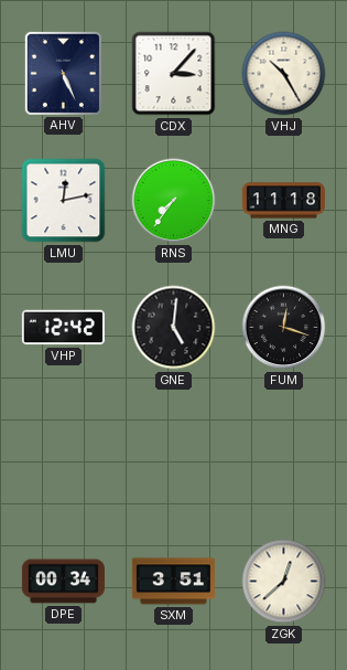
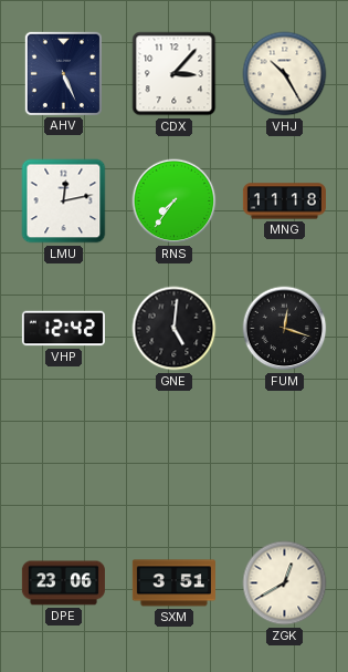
DPE: 00:34 -> 23:06 (63, 583)
ZGK: 12:38 -> 12:40 (285, 583)
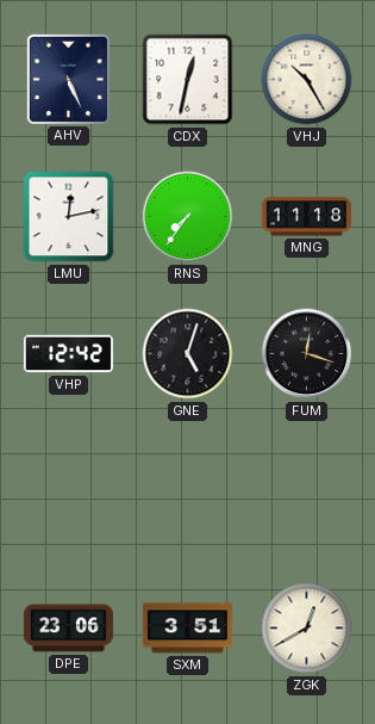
CDX: 3:07 -> 12:32 (188, 80)
GNE: 5:01 -> 5:03 (188, 354)
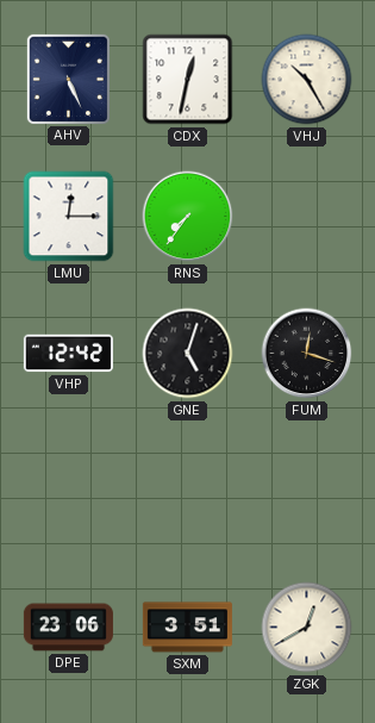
LMU: 12:13 -> 12:15 (69, 217)
MNG: 11:18 -> none (306, 217)
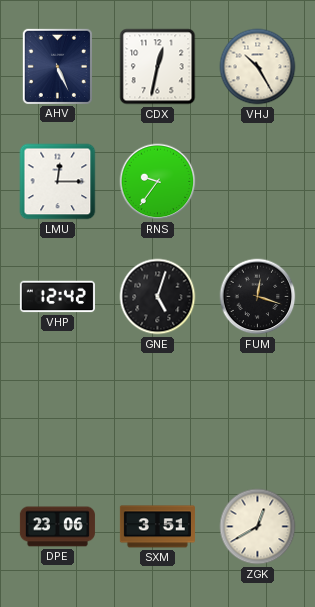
RNS: 7:36 -> 9:36 (158, 182)
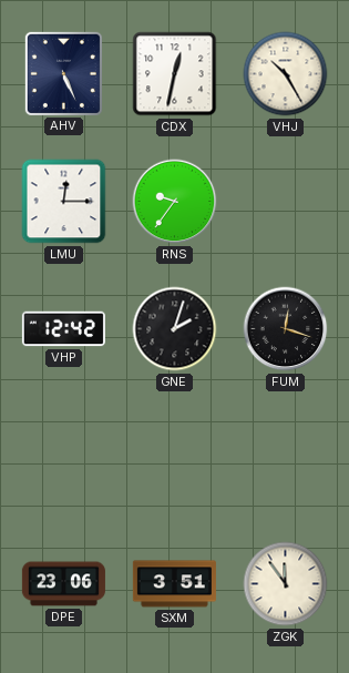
GNE: 5:03 -> 2:03 (175, 329)
ZGK: 12:40 -> 11:54 (286, 584)
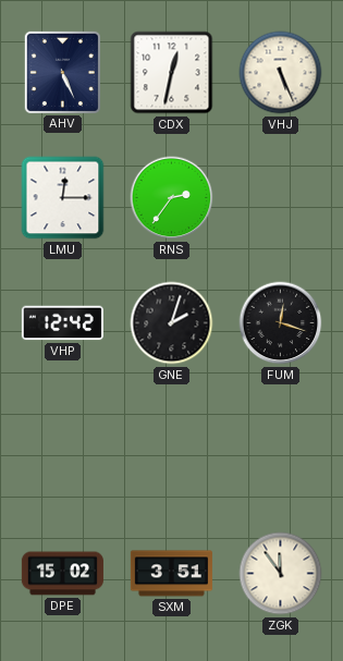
VHJ: 10:25 -> 5:26 (281, 73)
RNS: 9:36 -> 2:36 (172, 198)
DPE: 23:06 -> 15:02 (62, 574)
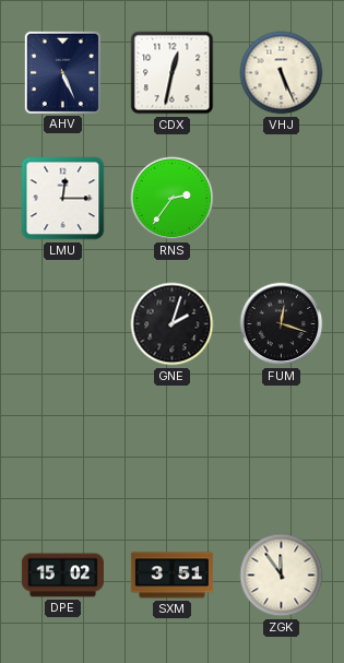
VHP: 12:42 -> none (62, 323)
